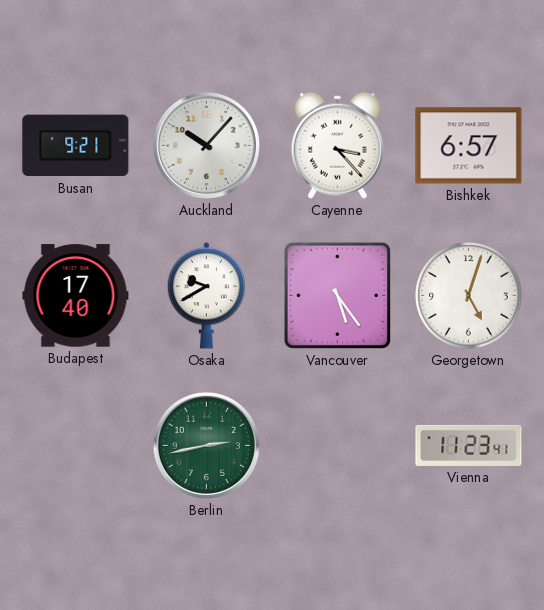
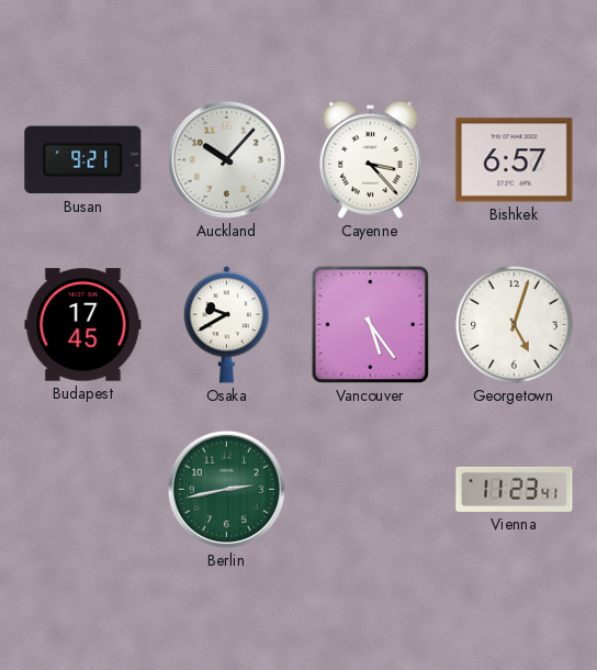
Budapest: 17:40 -> 17:45 (83, 325)
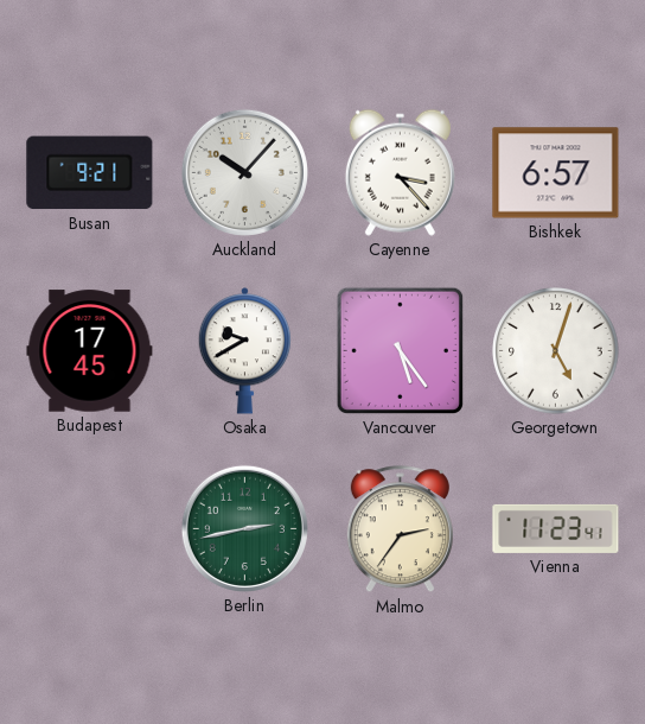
Malmo: none -> 2:36 (400, 529)
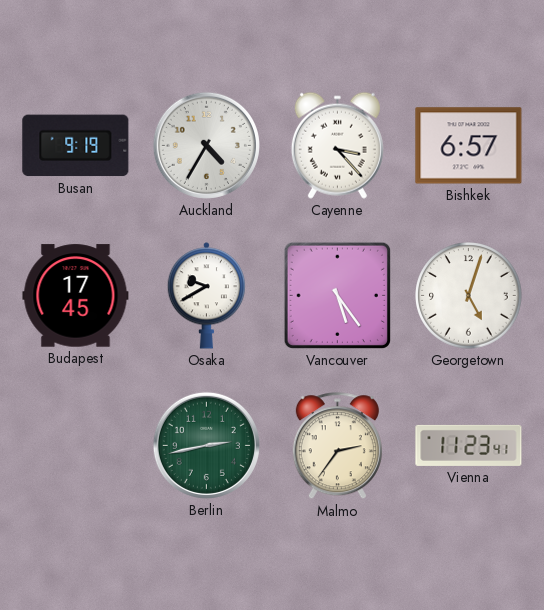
Busan: 9:21 -> 9:19 (76, 146)
Auckland: 10:07 -> 4:35 (206, 145)
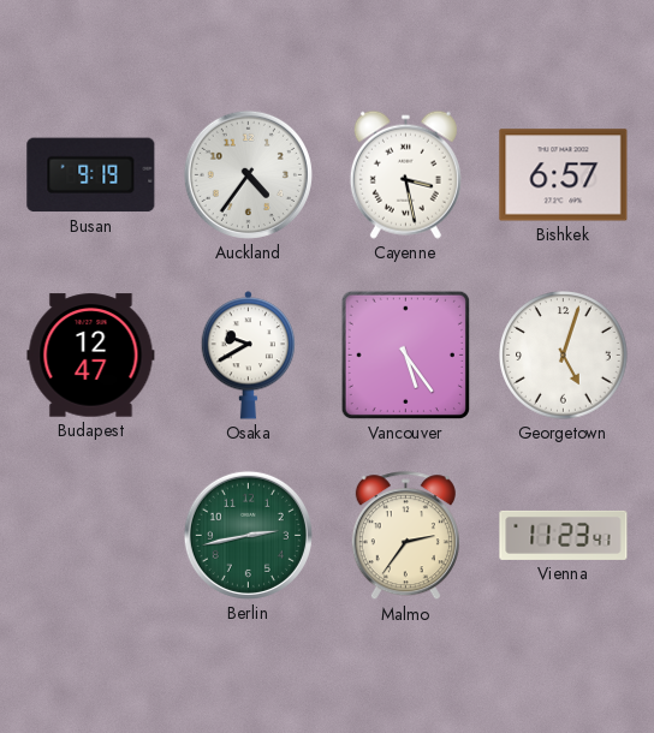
Auckland: 4:35 -> 4:36 (248, 174)
Cayenne: 3:23 -> 3:28 (405, 174)
Budapest: 17:45 -> 12:47 (91, 356)
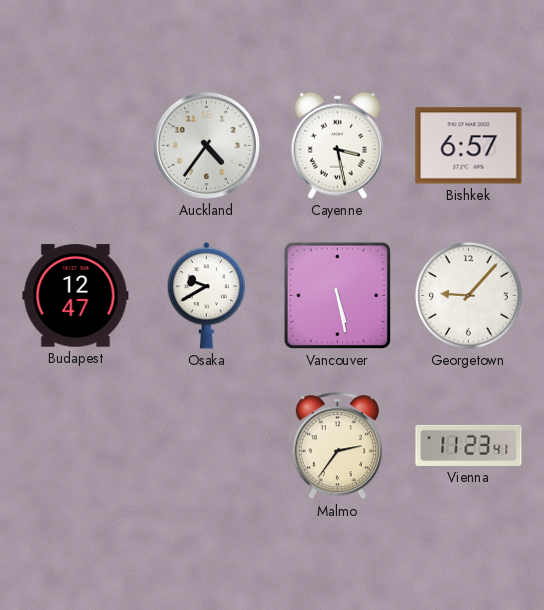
Busan: 9:19 -> none (91, 175)
Vancouver: 5:24 -> 5:28 (337, 295)
Georgetown: 5:03 -> 9:07 (469, 296)
Berlin: 2:43 -> none (248, 535)
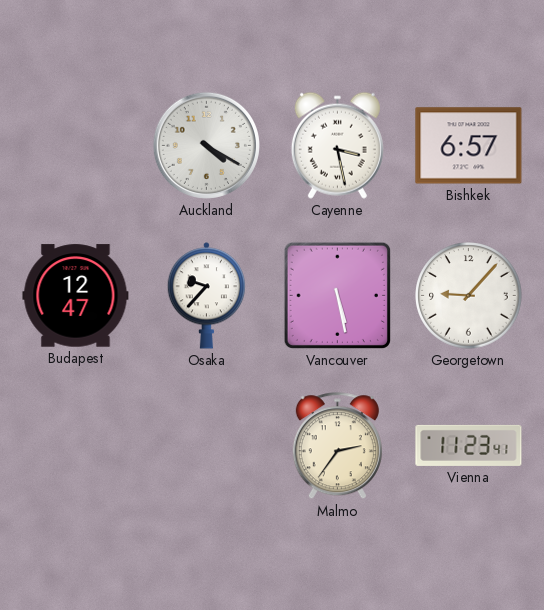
Auckland: 4:36 -> 4:20 (206, 145)
Osaka: 9:40 -> 9:37 (207, 296)
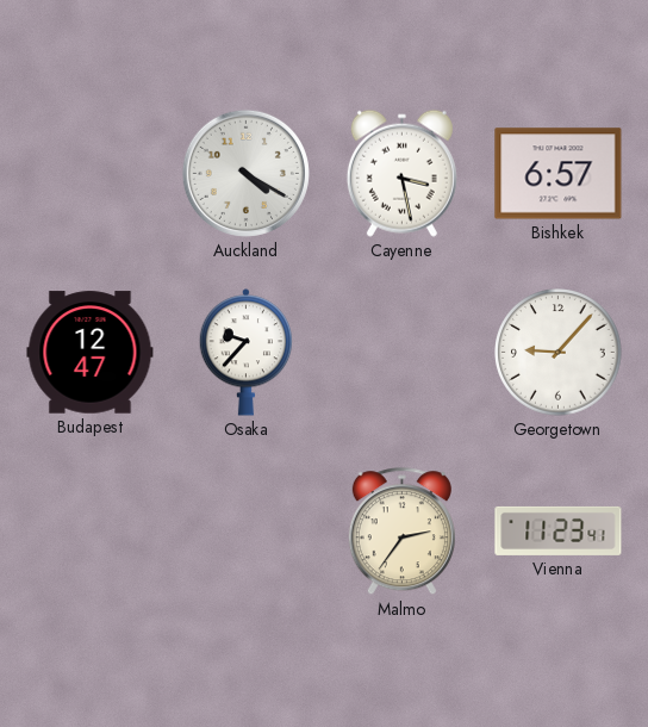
Vancouver: 5:28 -> none (337, 295)
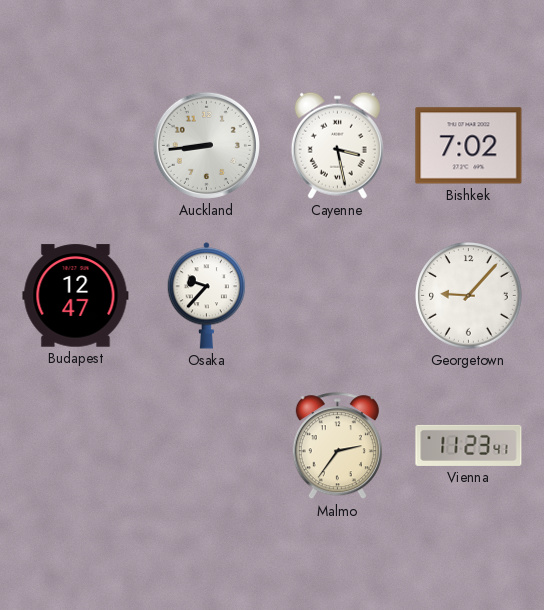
Auckland: 4:20 -> 8:44 (206, 145)
Bishkek: 6:57 -> 7:02 (469, 146)
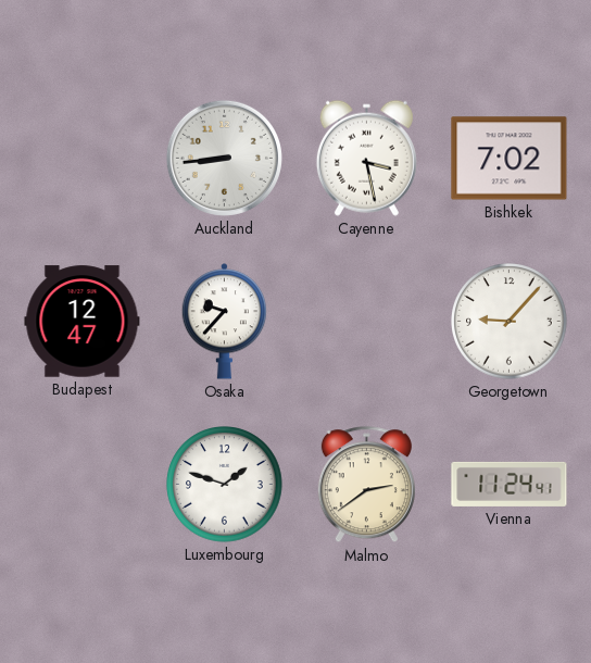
Luxembourg: none -> 1:48 (225, 485)
Malmo: 2:36 -> 2:39 (366, 485)
Vienna: 11:23 -> 11:24 (510, 484)
